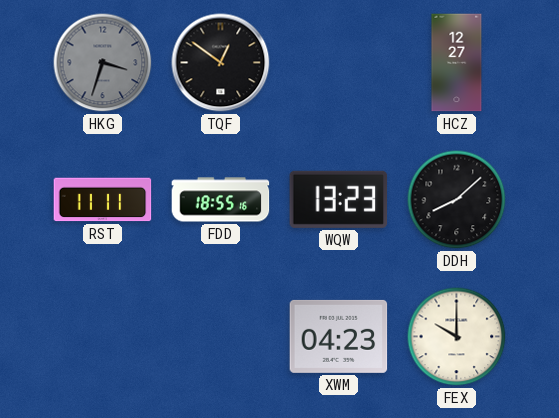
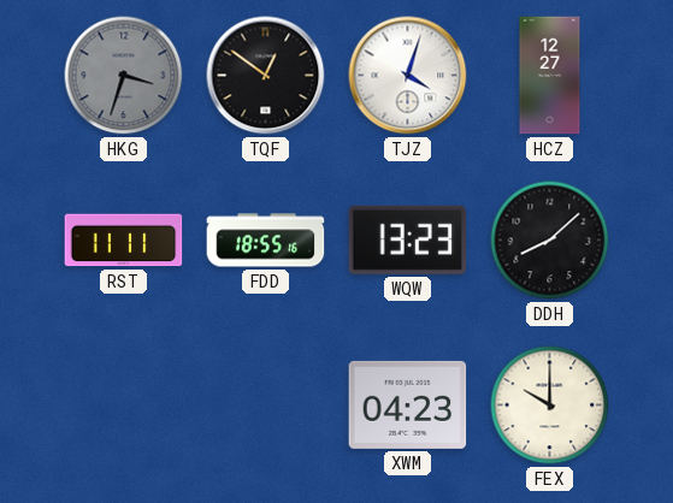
TJZ: none -> 4:03 (408, 76)
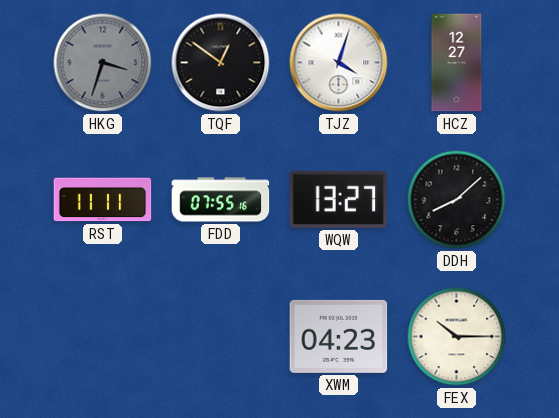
FDD: 18:55 -> 07:55 (221, 200)
WQW: 13:23 -> 13:27 (339, 199)
FEX: 10:00 -> 10:15 (457, 337)
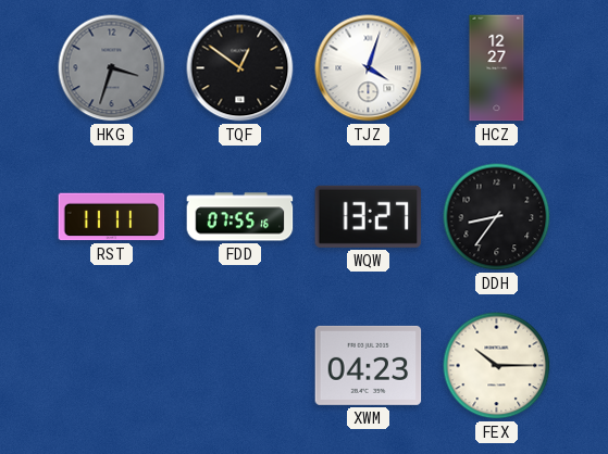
DDH: 8:08 -> 8:36 (497, 217)
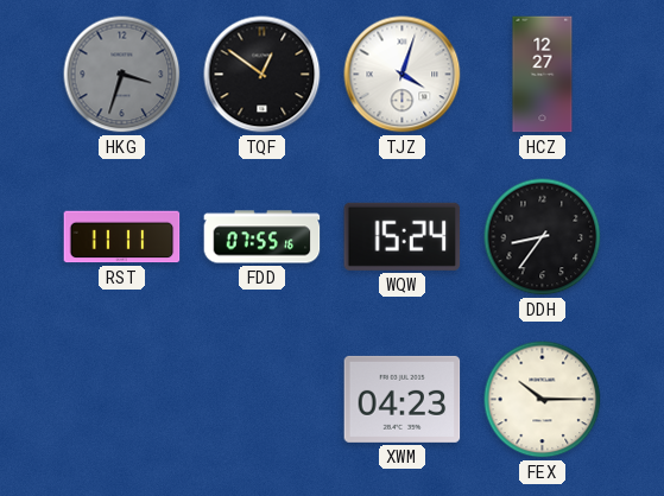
WQW: 13:27 -> 15:24 (403, 236)
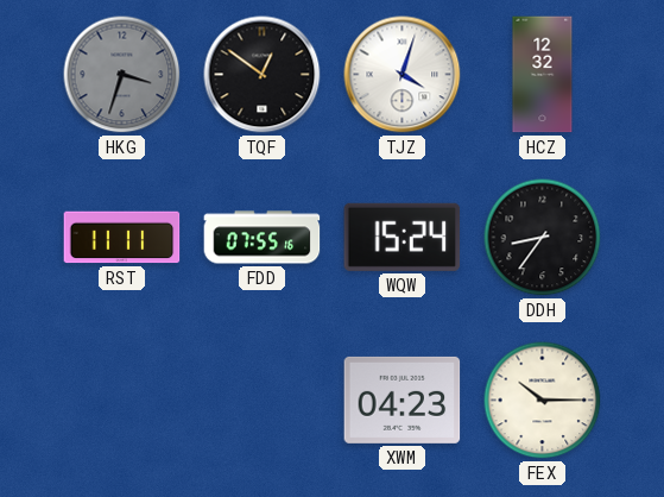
HCZ: 12:27 -> 12:32 (543, 75)
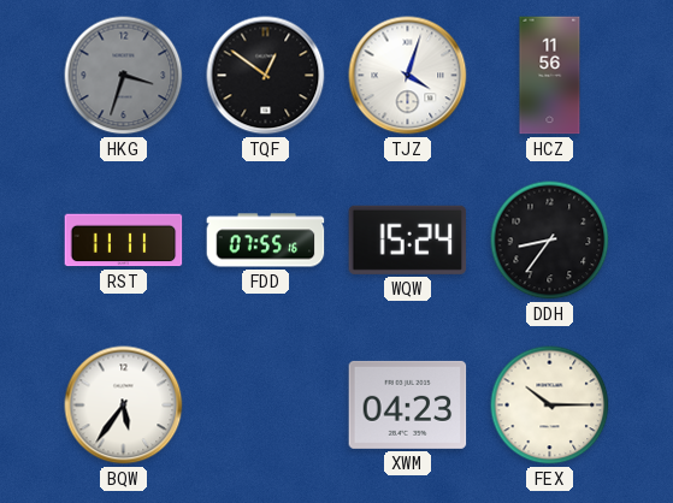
HCZ: 12:32 -> 11:56 (550, 76)
BQW: none -> 5:36 (124, 406)
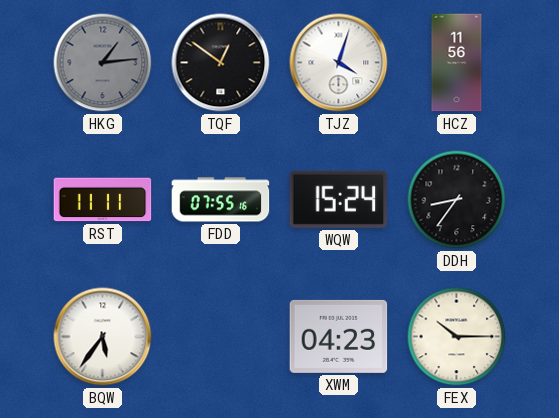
HKG: 3:33 -> 1:14 (103, 63)
